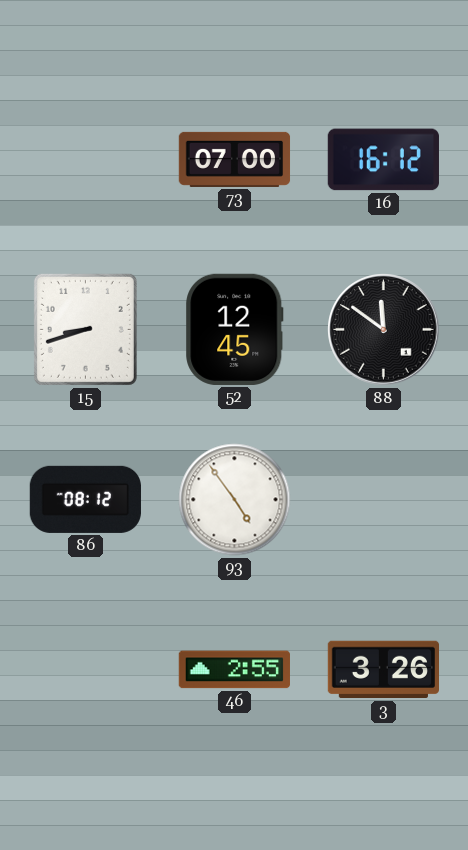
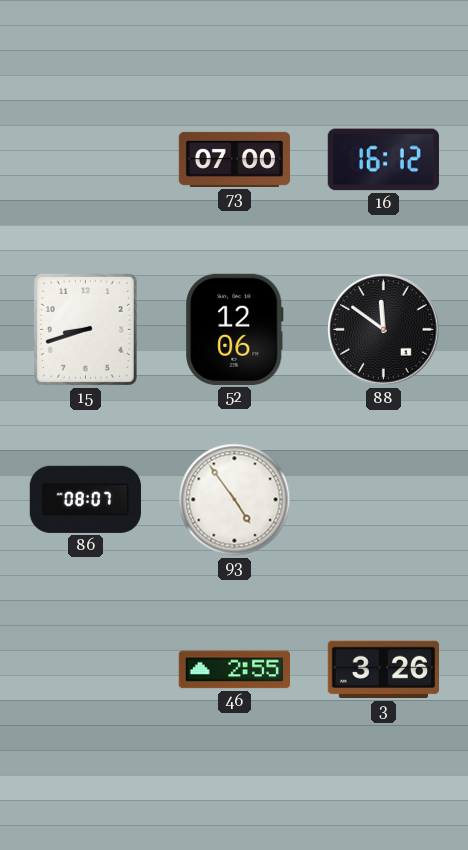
52: 12:45 -> 12:06 (235, 329)
86: 08:12 -> 08:07 (85, 499)
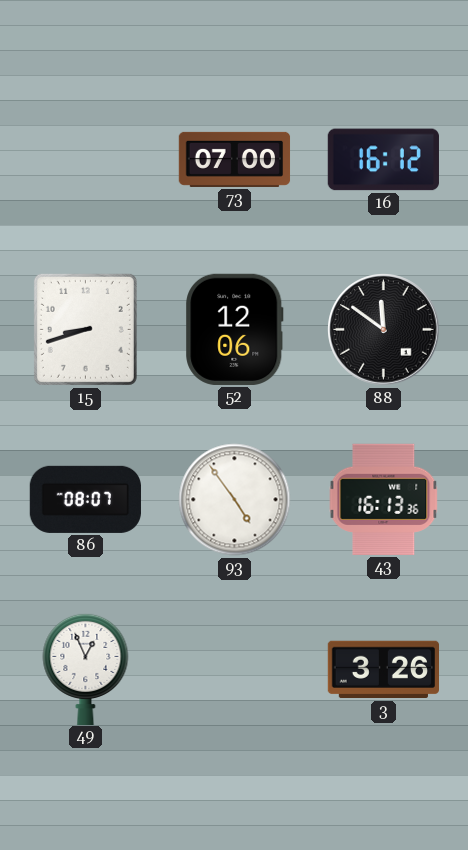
43: none -> 16:13 (384, 499)
49: none -> 12:56 (86, 668)
46: 2:55 -> none (234, 670)
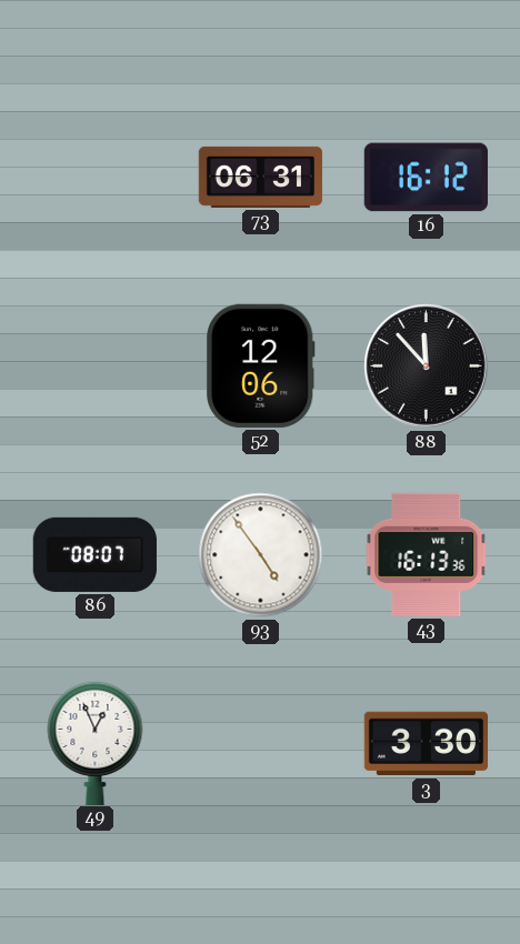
73: 07:00 -> 06:31 (261, 177)
15: 8:42 -> none (85, 329)
88: 11:51 -> 11:53 (427, 366)
3: 3:26 -> 3:30 (426, 744)
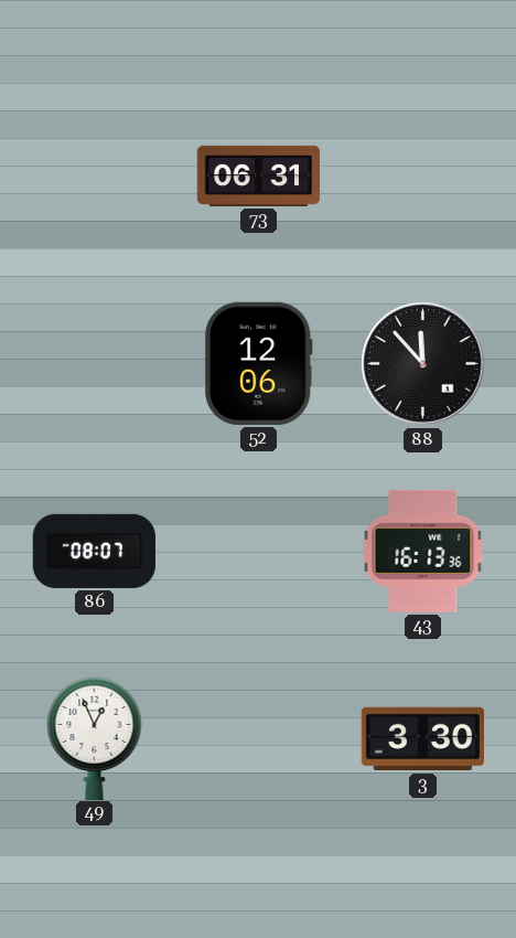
16: 16:12 -> none (426, 178)
93: 4:54 -> none (261, 555)
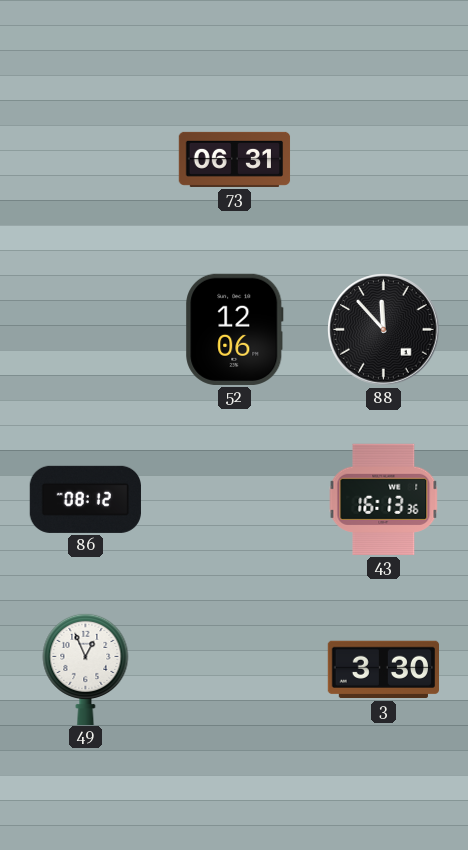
86: 08:07 -> 08:12 (85, 499)
